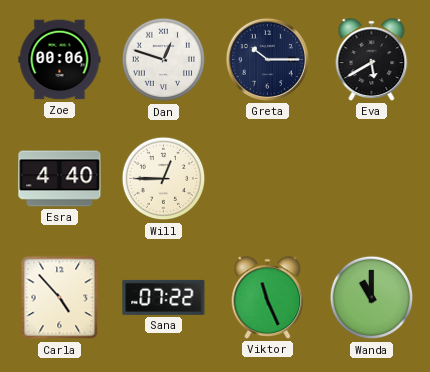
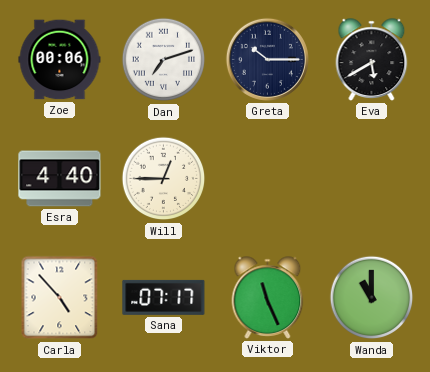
Dan: 12:48 -> 7:12 (164, 60)
Sana: 07:22 -> 07:17 (164, 297)
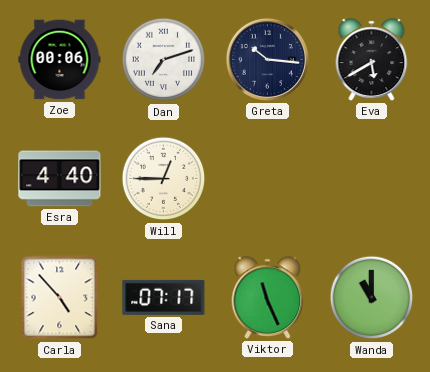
Greta: 10:15 -> 10:16 (267, 59)
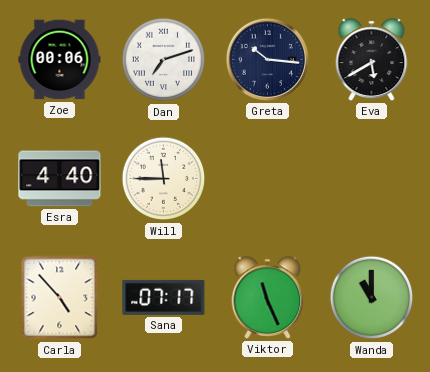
Will: 12:45 -> 11:45 (164, 179)
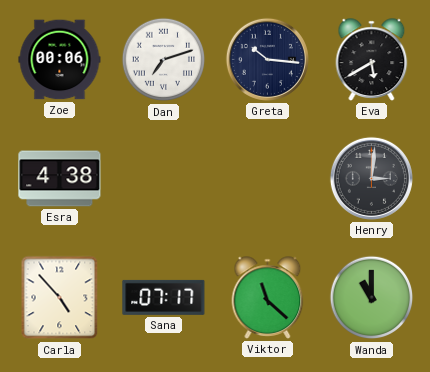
Esra: 4:40 -> 4:38 (60, 179)
Will: 11:45 -> none (164, 179)
Henry: none -> 3:01 (371, 178)
Viktor: 11:26 -> 11:22 (268, 298)
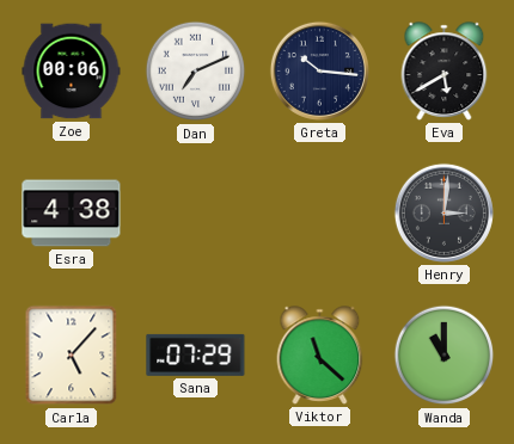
Dan: 7:12 -> 7:11 (196, 72)
Carla: 4:53 -> 5:07 (72, 356)
Sana: 07:17 -> 07:29 (196, 354)
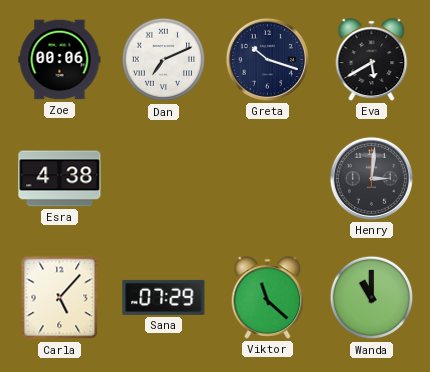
Greta: 10:16 -> 10:18 (267, 59)
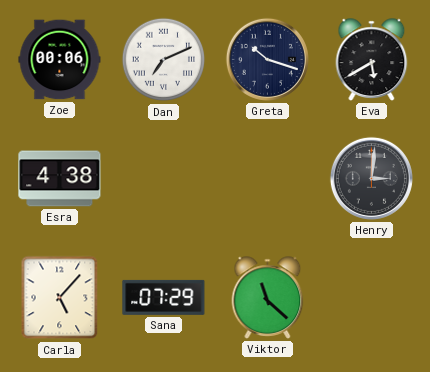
Wanda: 11:00 -> none (372, 298)
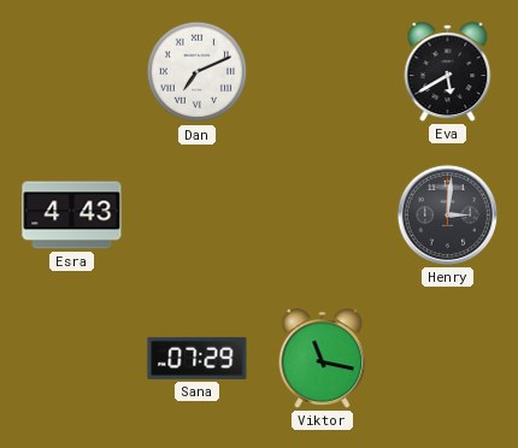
Zoe: 00:06 -> none (60, 60)
Greta: 10:18 -> none (267, 59)
Esra: 4:38 -> 4:43 (72, 216)
Carla: 5:07 -> none (60, 298)
Viktor: 11:22 -> 11:17 (323, 359)
